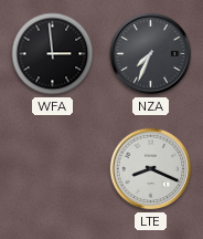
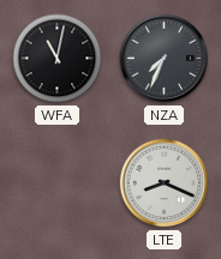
WFA: 2:59 -> 11:02 (58, 59)
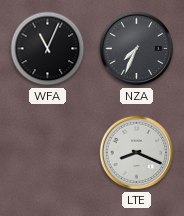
WFA: 11:02 -> 11:04 (48, 49)
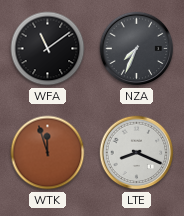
WFA: 11:04 -> 11:09 (48, 49)
WTK: none -> 11:57 (48, 153)
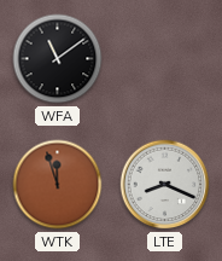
NZA: 7:34 -> none (137, 49)
